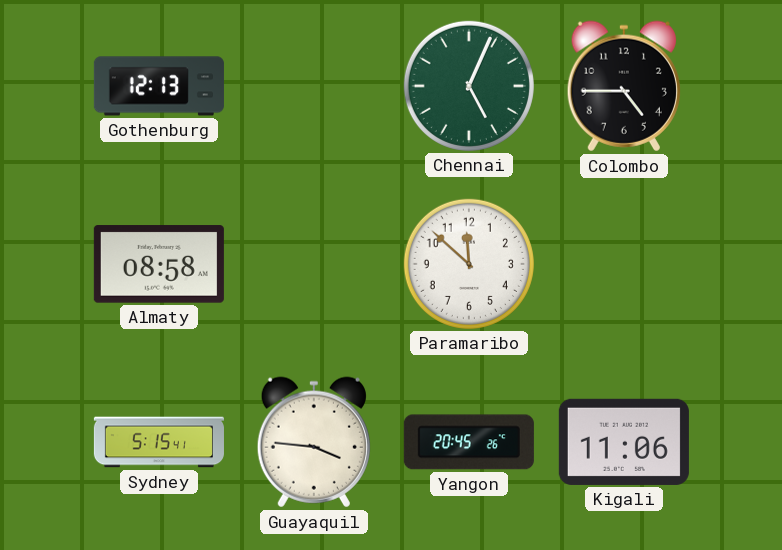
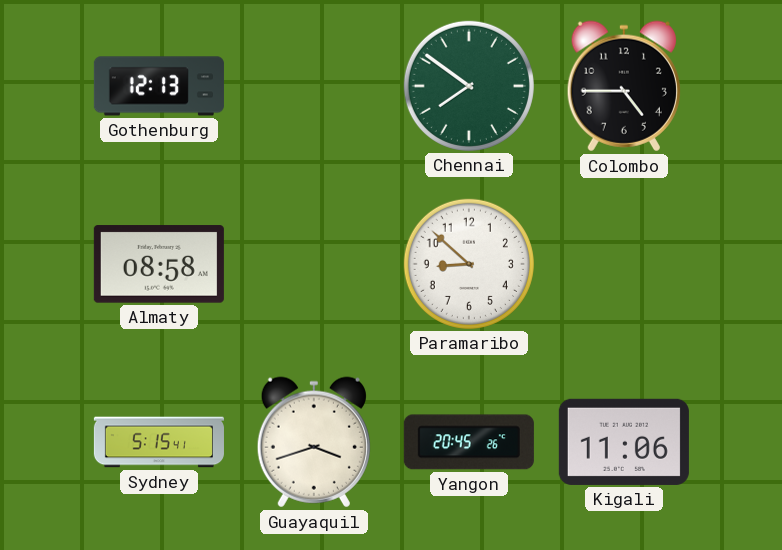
Chennai: 5:04 -> 7:51 (469, 86)
Paramaribo: 11:52 -> 8:52 (469, 264)
Guayaquil: 3:46 -> 3:42 (314, 442)
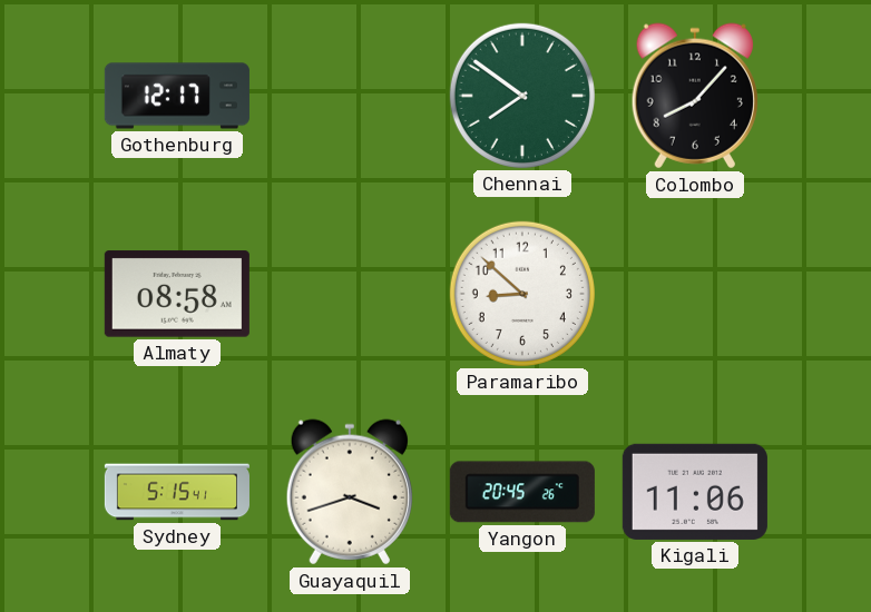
Gothenburg: 12:13 -> 12:17 (177, 96)
Colombo: 4:45 -> 8:07 (695, 96)
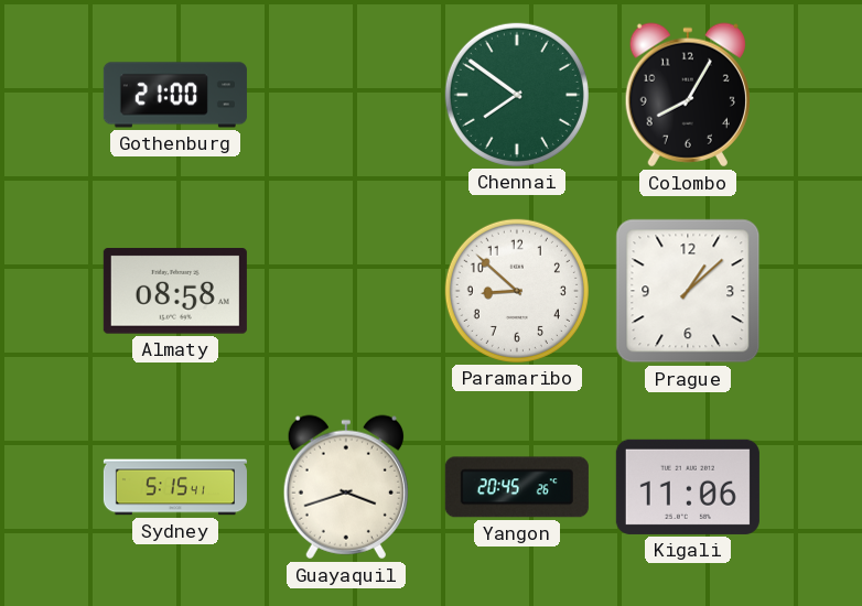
Gothenburg: 12:17 -> 21:00 (175, 95)
Colombo: 8:07 -> 8:05 (688, 95)
Prague: none -> 1:08 (688, 291)
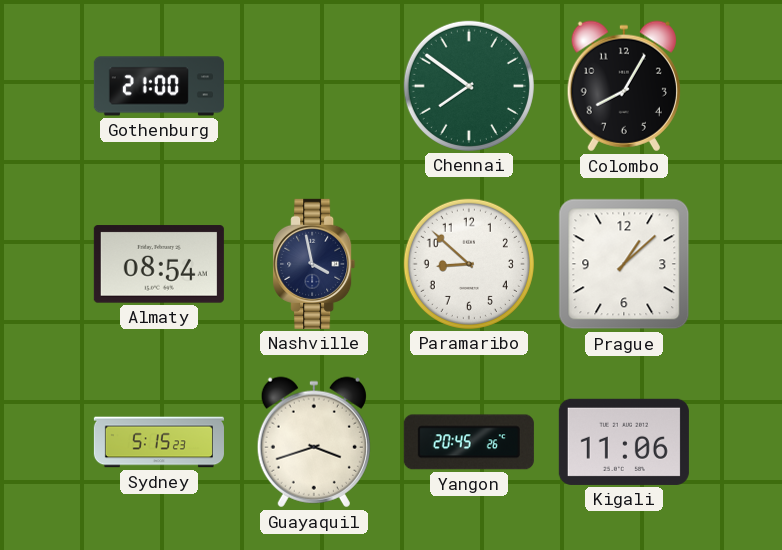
Almaty: 08:58 -> 08:54 (159, 264)
Nashville: none -> 3:58 (314, 264)
Sydney: 5:15:41 -> 5:15:23 (159, 442)
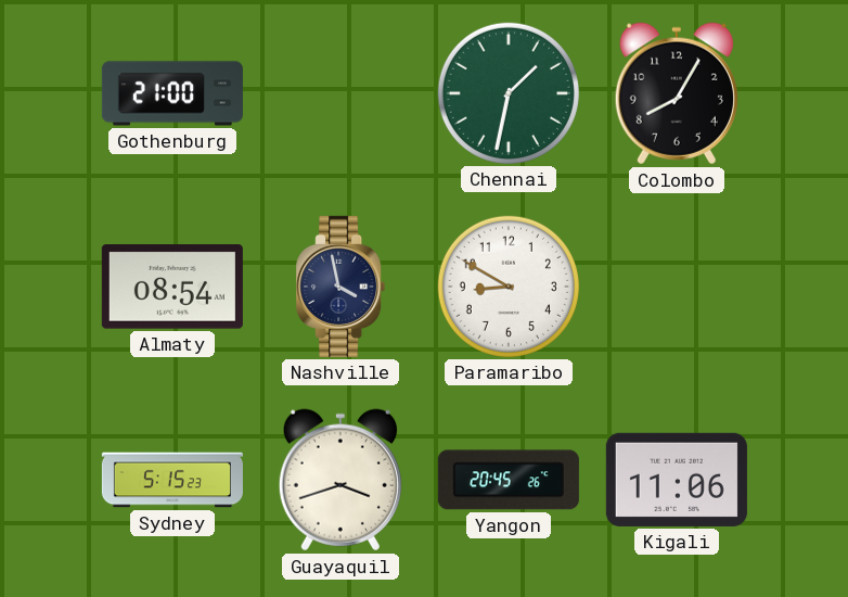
Chennai: 7:51 -> 1:32 (509, 93)
Paramaribo: 8:52 -> 8:50 (509, 287)
Prague: 1:08 -> none (624, 264)
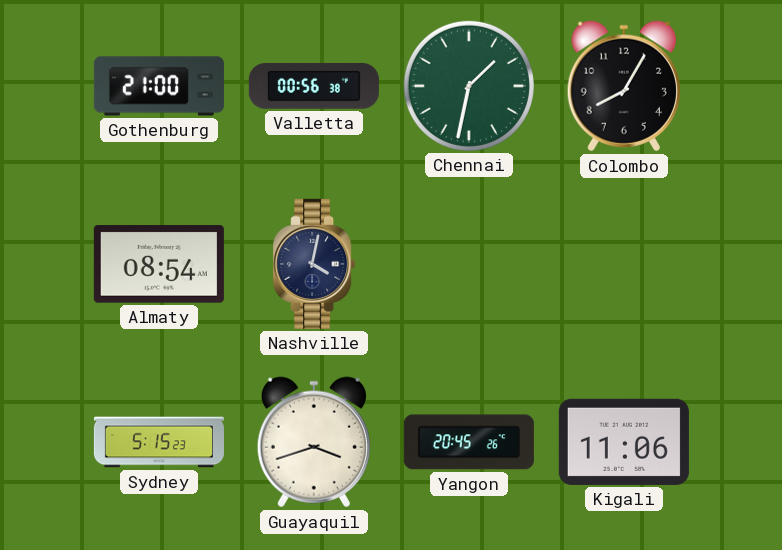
Valletta: none -> 00:56 (314, 86)
Nashville: 3:58 -> 4:02 (314, 264)
Paramaribo: 8:50 -> none (509, 287)
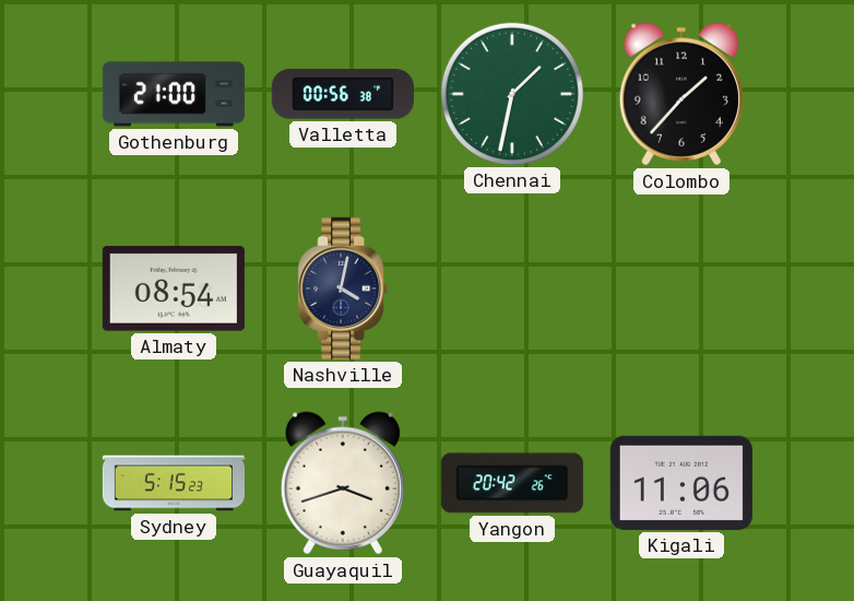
Colombo: 8:05 -> 1:37 (681, 94)
Yangon: 20:45 -> 20:42 (512, 483)
